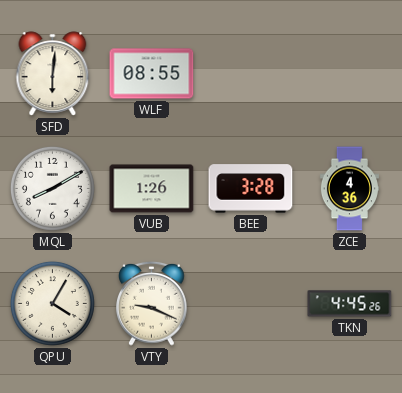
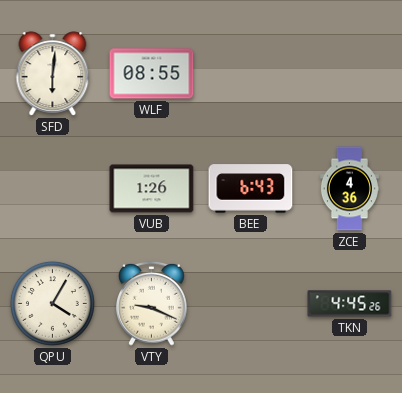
MQL: 8:10 -> none (52, 188)
BEE: 3:28 -> 6:43 (251, 189)
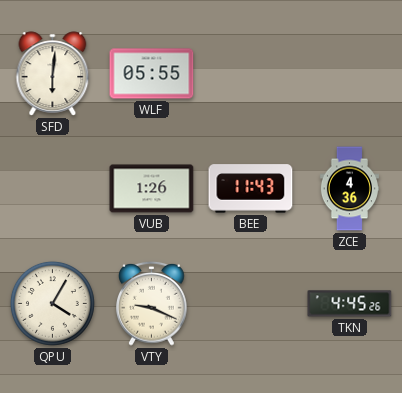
WLF: 08:55 -> 05:55 (152, 74)
BEE: 6:43 -> 11:43 (251, 189)
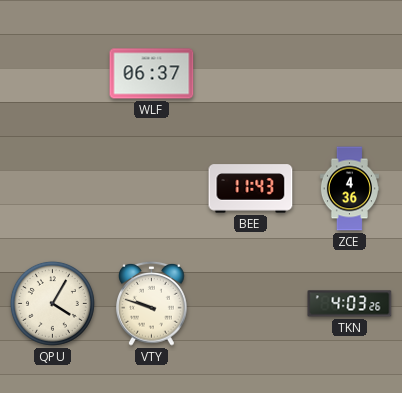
SFD: 6:01 -> none (53, 74)
WLF: 05:55 -> 06:37 (152, 74)
VUB: 1:26 -> none (152, 189)
VTY: 9:19 -> 9:48 (152, 303)
TKN: 4:45 -> 4:03 (350, 304)
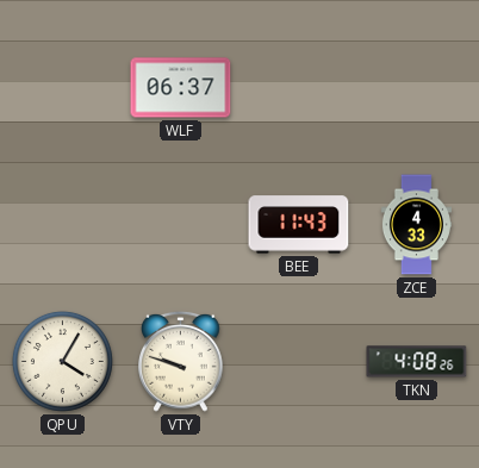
ZCE: 4:36 -> 4:33 (416, 225)
TKN: 4:03 -> 4:08 (417, 362)
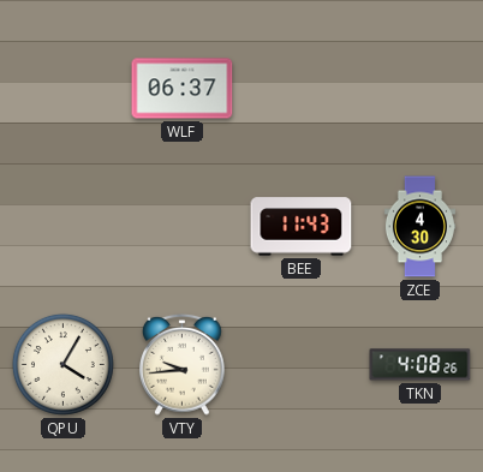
ZCE: 4:33 -> 4:30 (419, 227)
VTY: 9:48 -> 9:44 (183, 364)
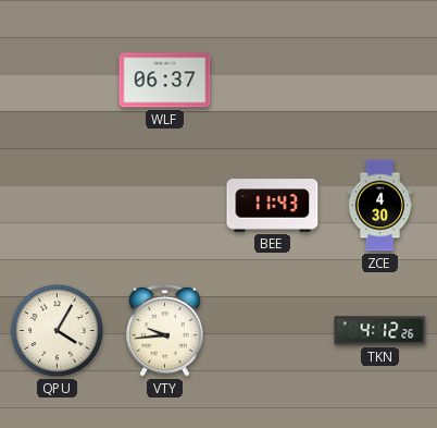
TKN: 4:08 -> 4:12 (380, 331)
